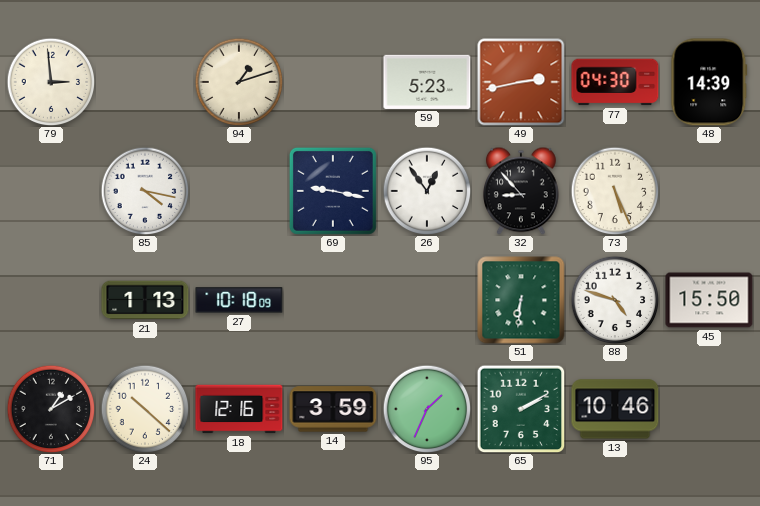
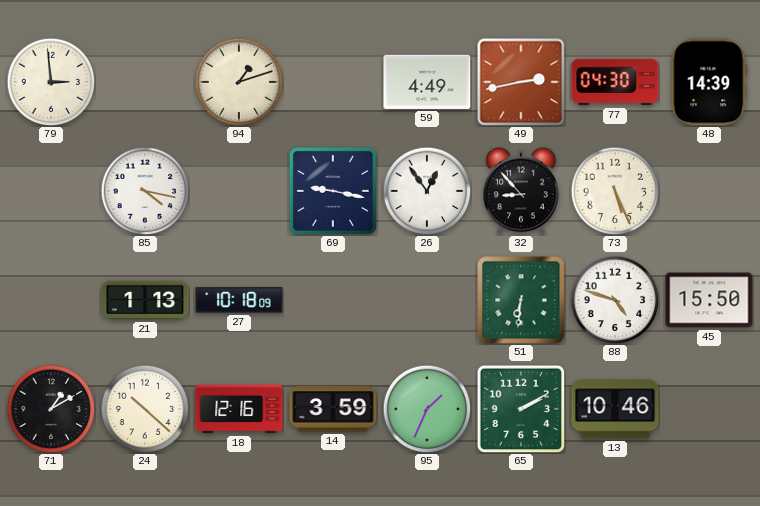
59: 5:23 -> 4:49 (427, 82)
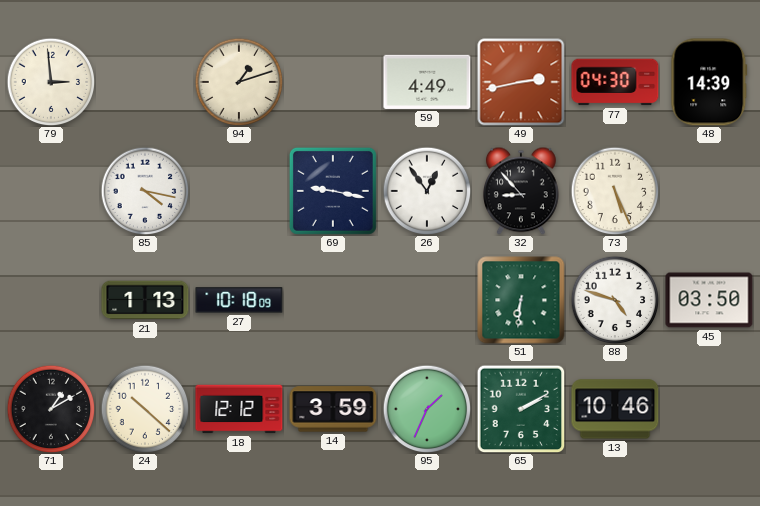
45: 15:50 -> 03:50 (709, 300)
18: 12:16 -> 12:12 (239, 409)
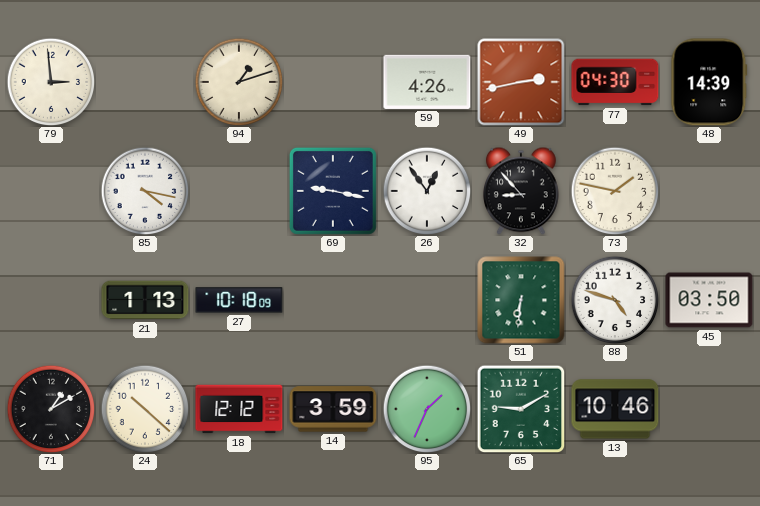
59: 4:49 -> 4:26 (427, 82)
73: 5:26 -> 1:47 (615, 191)
65: 2:10 -> 9:10 (521, 409)
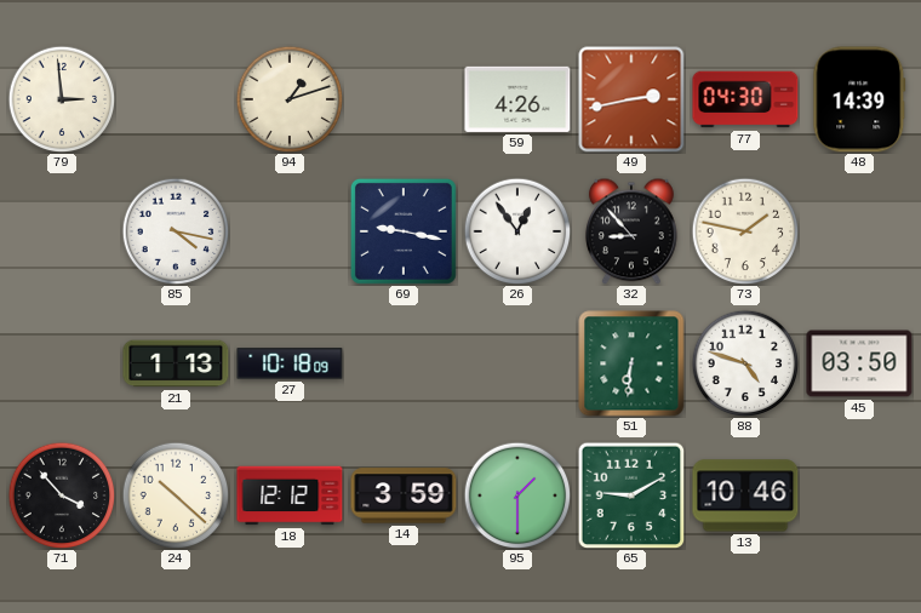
71: 1:10 -> 3:53 (62, 495)
95: 1:34 -> 1:30 (517, 495)
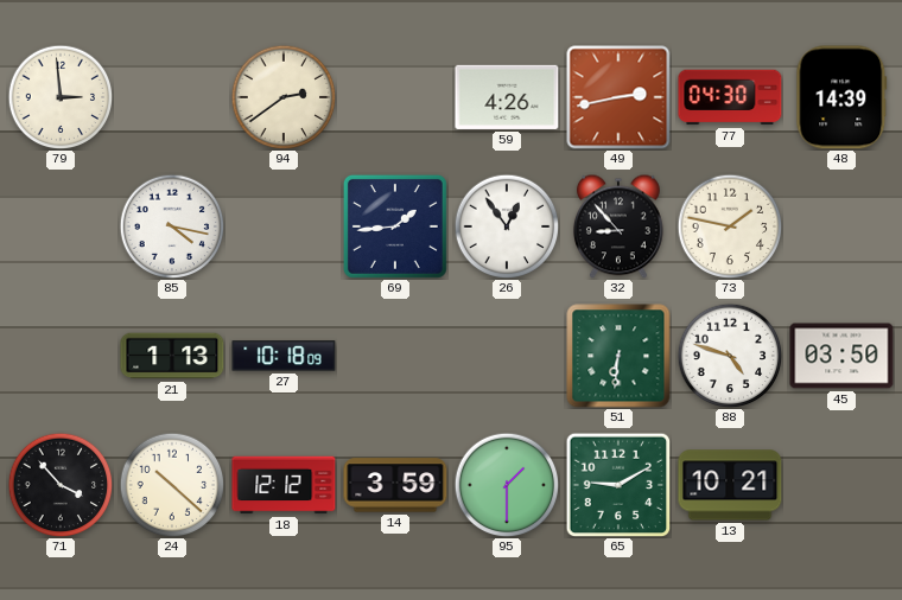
94: 1:12 -> 2:39 (284, 97)
69: 9:17 -> 1:44 (395, 226)
13: 10:46 -> 10:21 (730, 485)
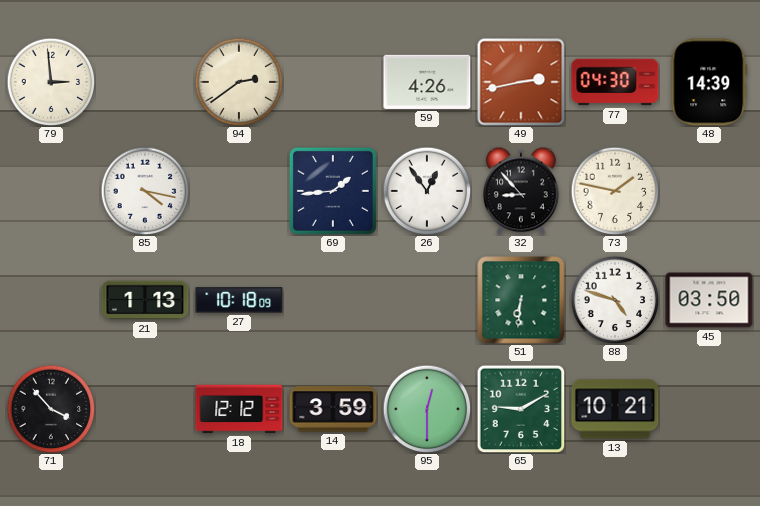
24: 10:22 -> none (172, 485)
95: 1:30 -> 12:30 (427, 409)
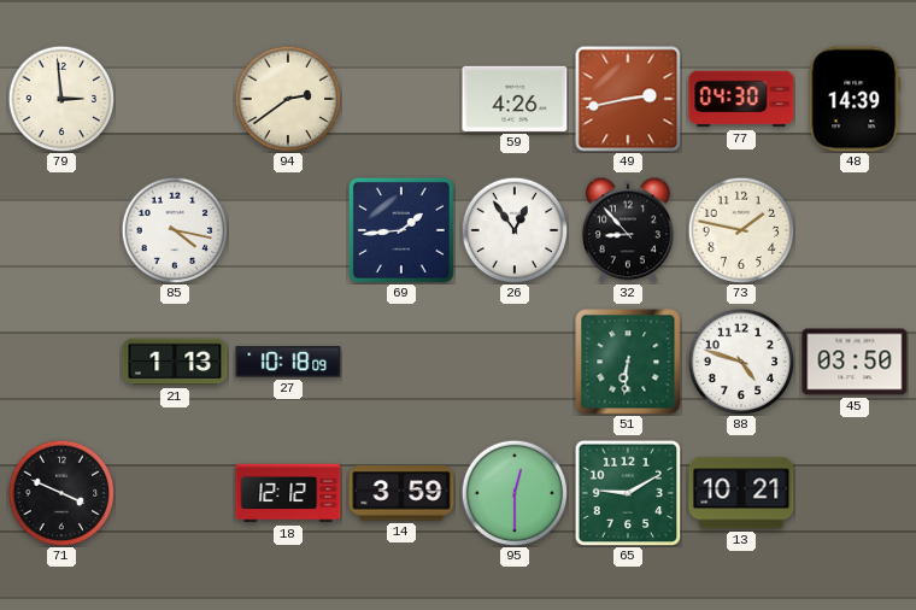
71: 3:53 -> 3:49 (61, 493)
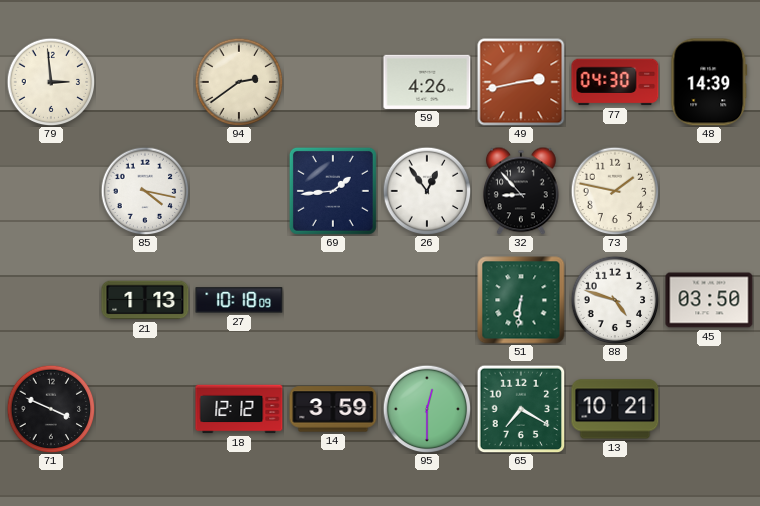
65: 9:10 -> 7:20 (521, 409)
